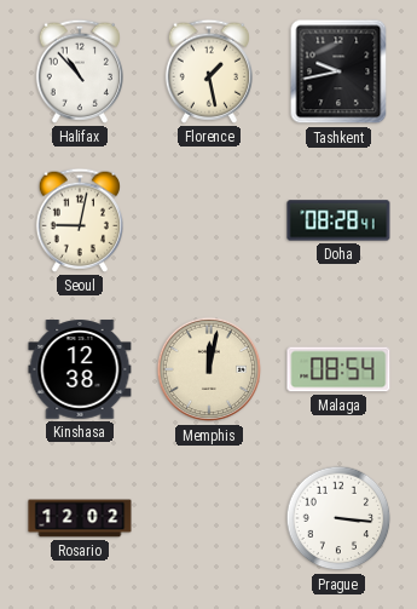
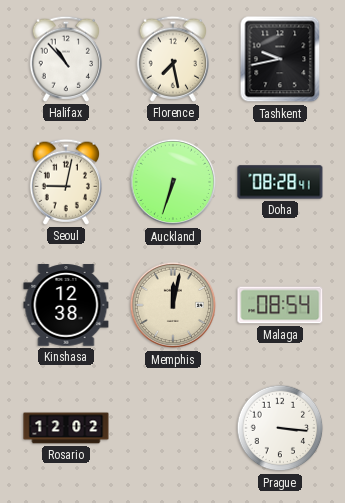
Florence: 1:28 -> 7:28 (172, 59)
Auckland: none -> 6:33 (173, 182)
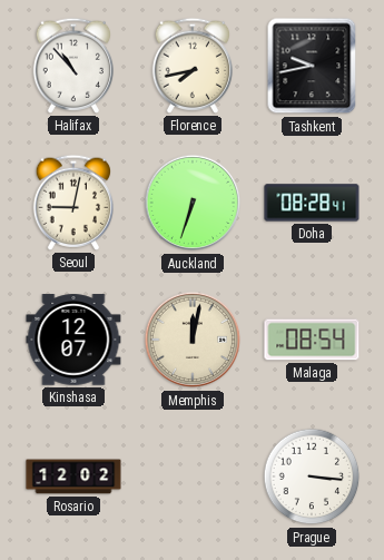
Florence: 7:28 -> 7:43 (191, 66)
Kinshasa: 12:38 -> 12:07 (73, 340)
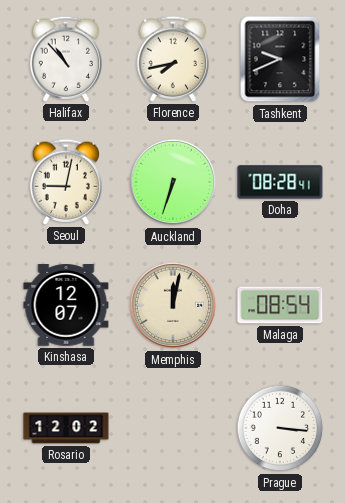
Tashkent: 9:43 -> 9:41 (280, 59)
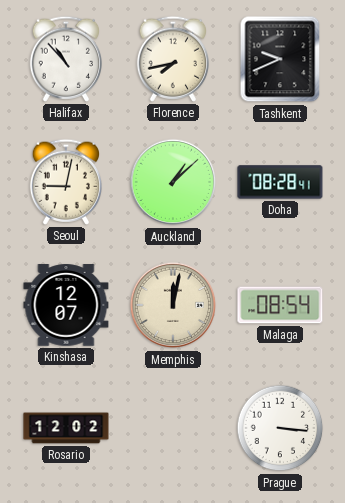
Auckland: 6:33 -> 1:08 (173, 182)
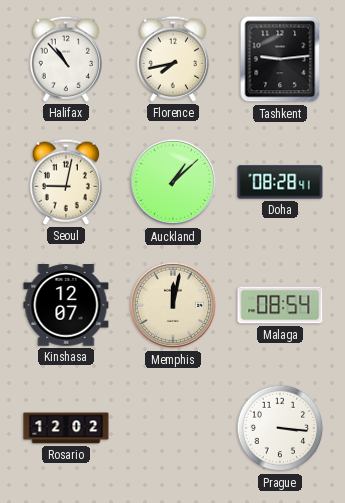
Tashkent: 9:41 -> 9:14 (280, 59)
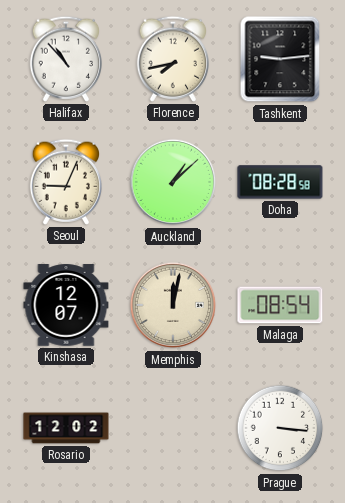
Seoul: 9:02 -> 9:04 (65, 182)
Doha: 08:28:41 -> 08:28:58 (280, 182)
